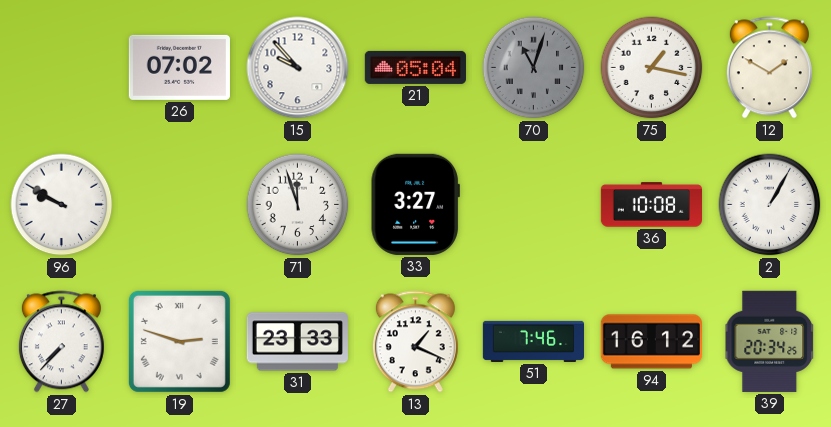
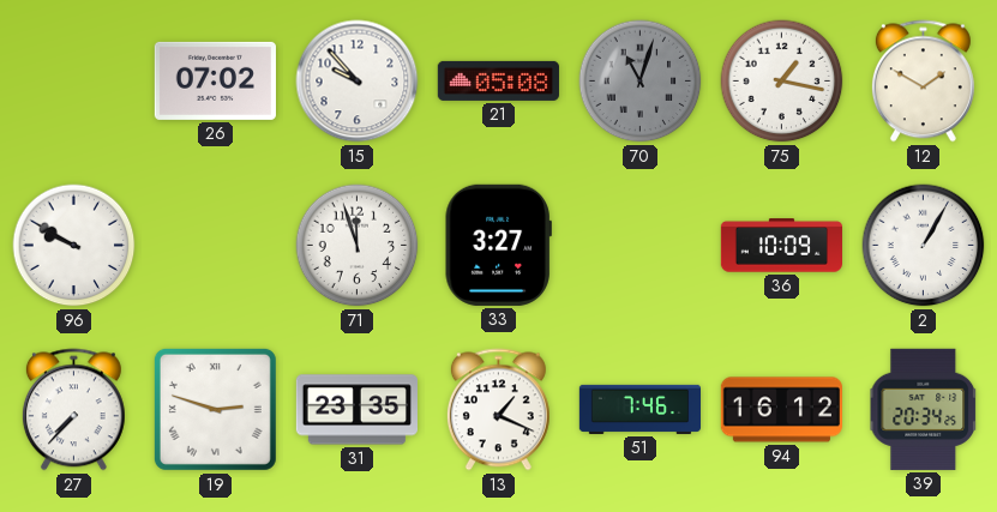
21: 05:04 -> 05:08 (498, 80)
36: 10:08 -> 10:09 (781, 246)
31: 23:33 -> 23:35 (356, 410)
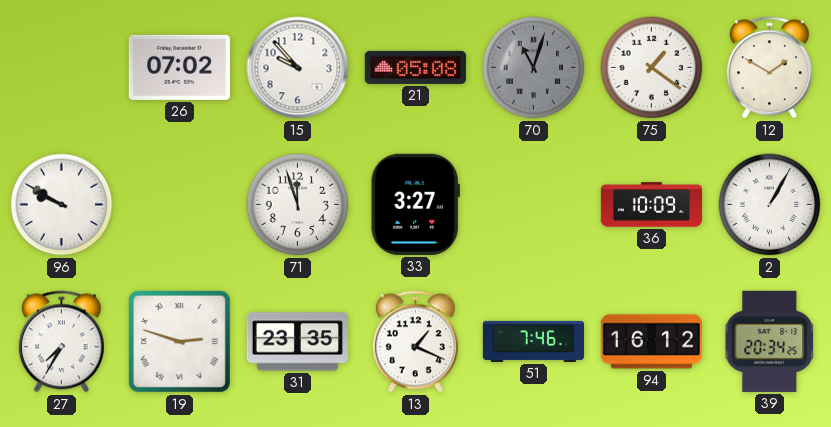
75: 1:17 -> 1:21 (652, 68)
27: 7:37 -> 7:35 (61, 342)
